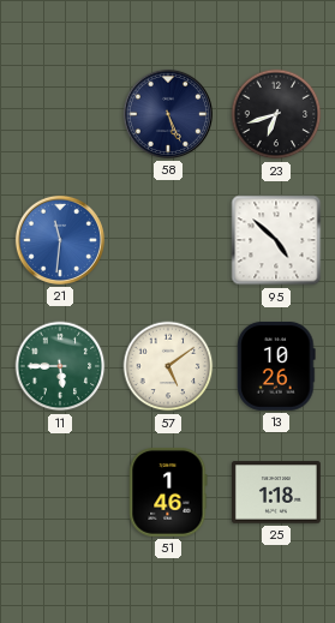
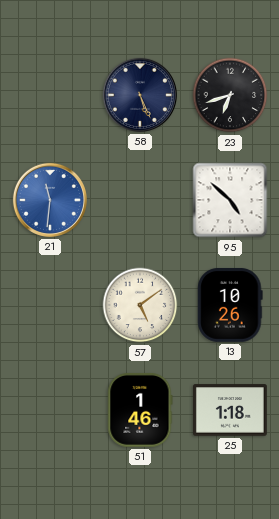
11: 5:45 -> none (60, 366)
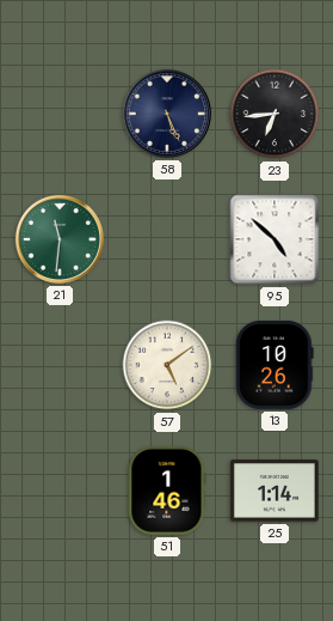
23: 6:42 -> 6:44 (275, 114)
21 dial: blue -> green (60, 239)
25: 1:18 -> 1:14 (276, 491)
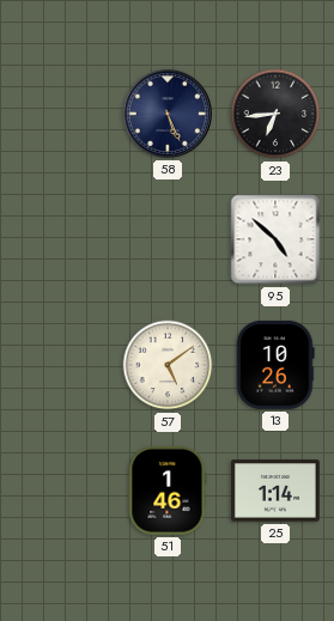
21: 11:31 -> none (60, 239)
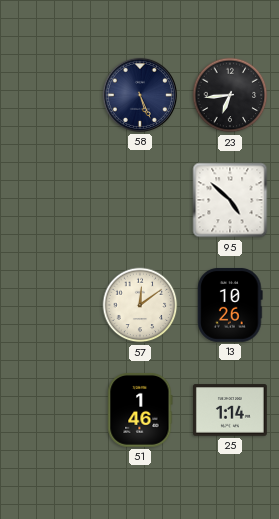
57: 5:09 -> 12:09 (140, 305)
